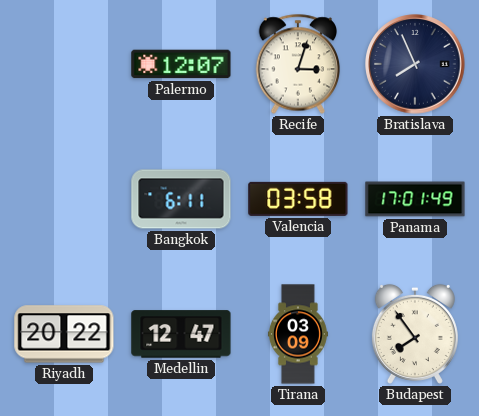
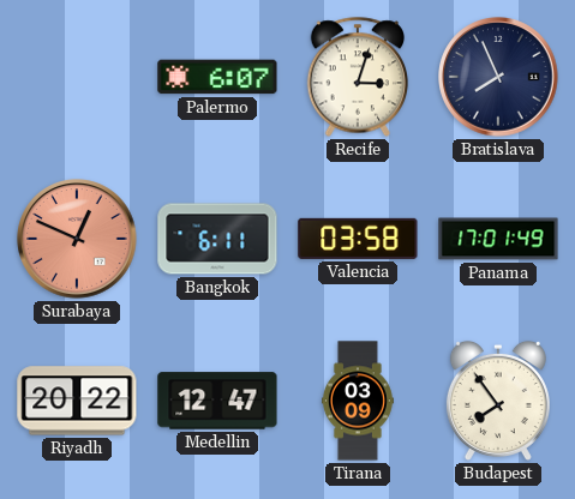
Palermo: 12:07 -> 6:07 (217, 77)
Surabaya: none -> 12:49 (77, 239)
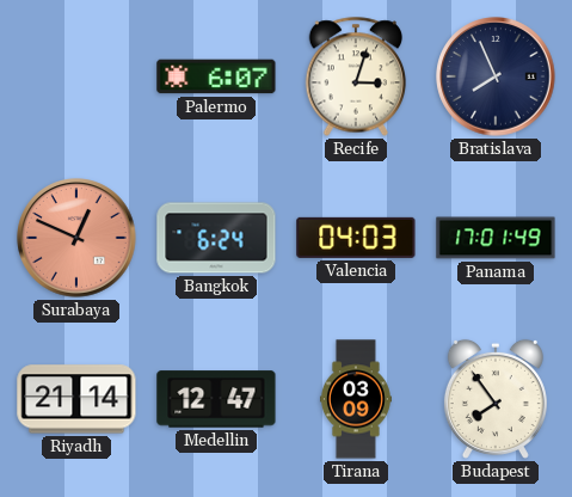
Bangkok: 6:11 -> 6:24 (216, 238)
Valencia: 03:58 -> 04:03 (356, 238)
Riyadh: 20:22 -> 21:14 (76, 399)
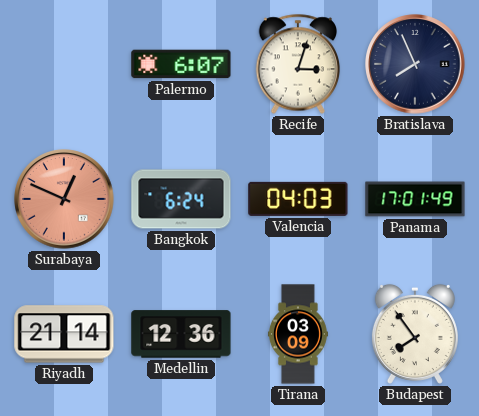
Medellin: 12:47 -> 12:36 (181, 334)
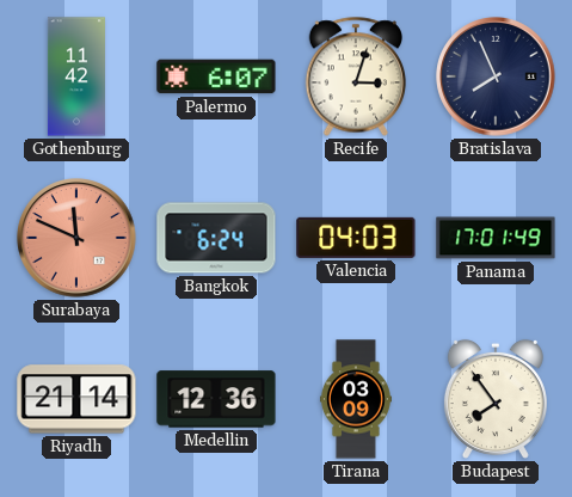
Gothenburg: none -> 11:42 (76, 76)
Surabaya: 12:49 -> 11:49 (76, 238)
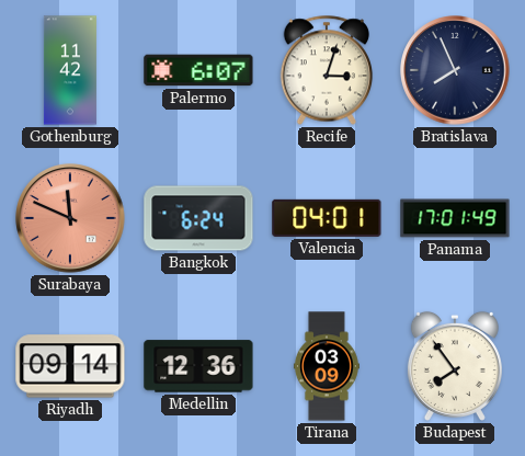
Valencia: 04:03 -> 04:01 (327, 218)
Riyadh: 21:14 -> 09:14 (70, 366)
